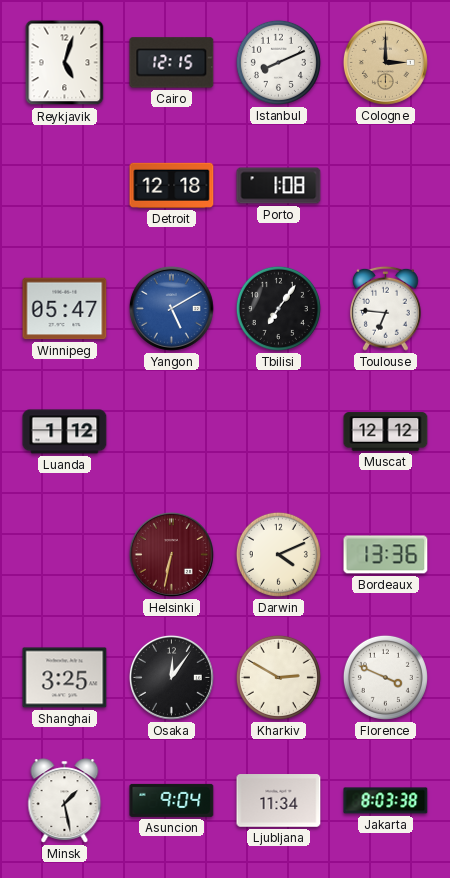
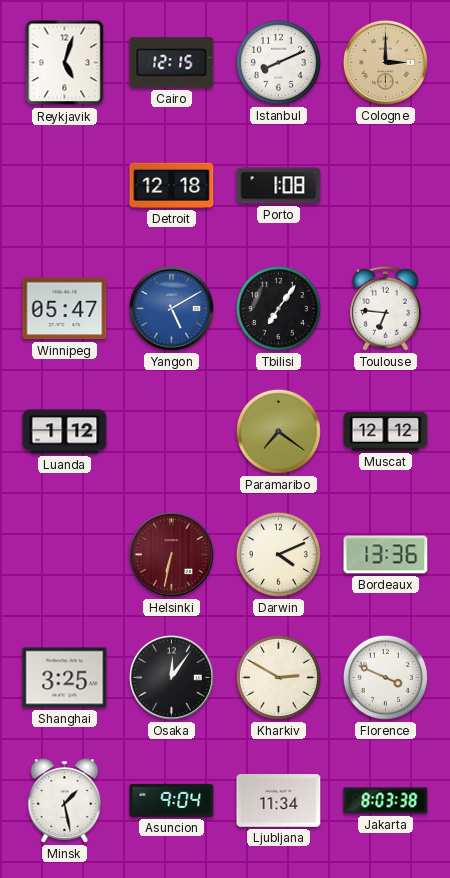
Paramaribo: none -> 7:21 (278, 431)
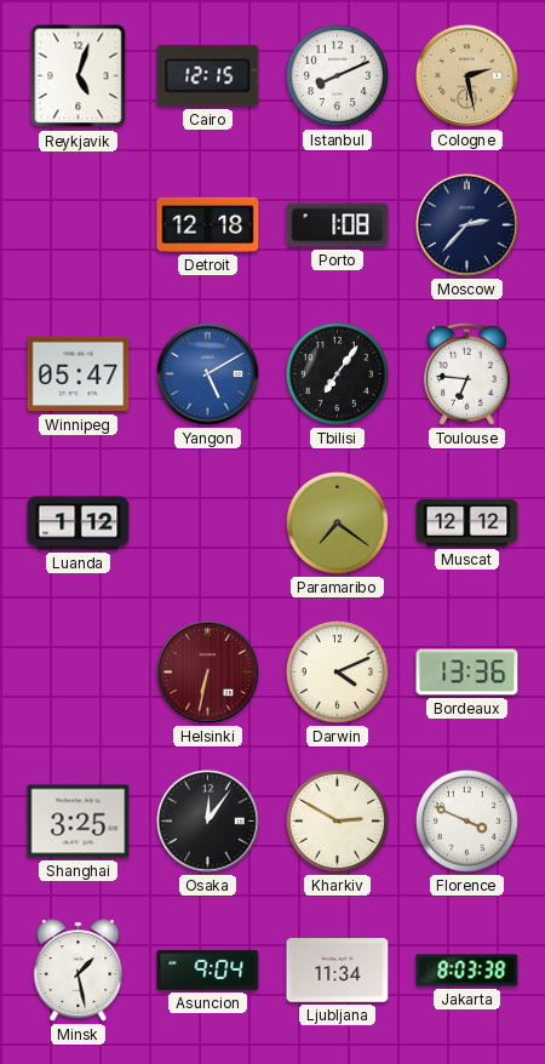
Cologne: 3:00 -> 2:28 (466, 75)
Moscow: none -> 2:37 (466, 224)
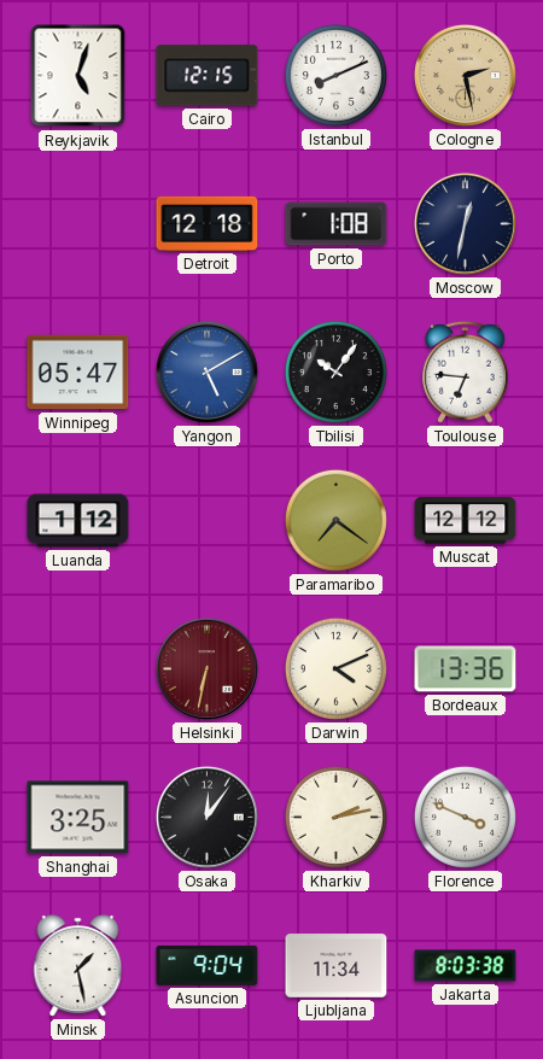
Moscow: 2:37 -> 12:32 (465, 223)
Tbilisi: 7:06 -> 10:06 (335, 371)
Kharkiv: 2:50 -> 2:13 (335, 817)
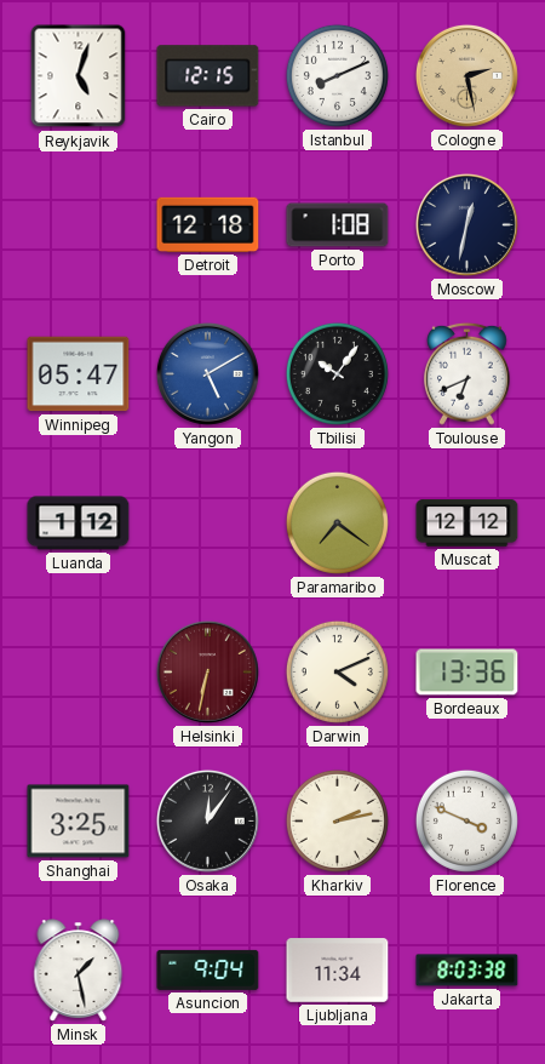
Toulouse: 6:46 -> 6:41 (467, 373)
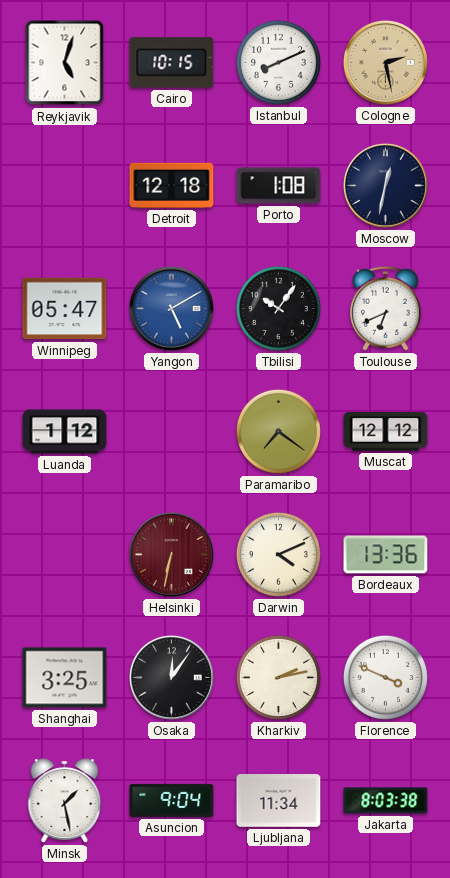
Cairo: 12:15 -> 10:15 (172, 63)
